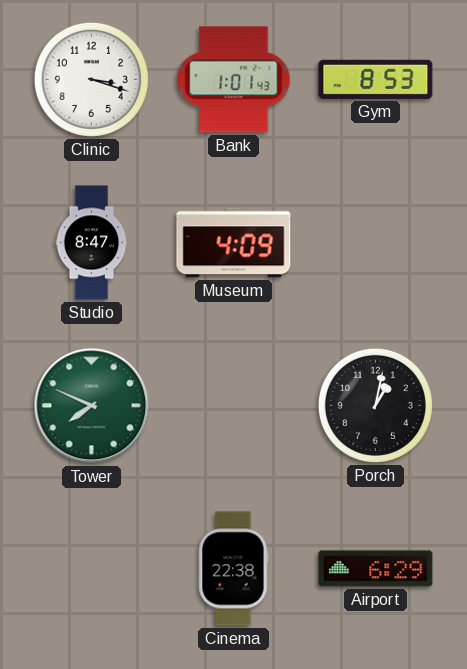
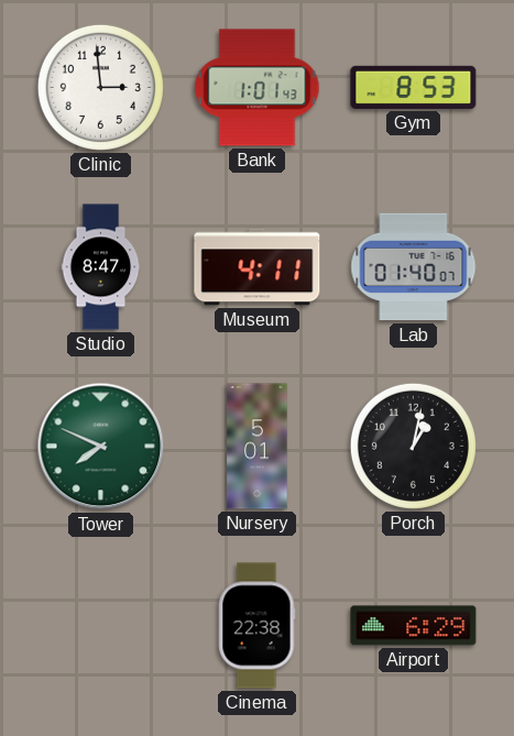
Clinic: 3:18 -> 2:59 (100, 87)
Museum: 4:09 -> 4:11 (258, 267)
Lab: none -> 01:40 (414, 267)
Nursery: none -> 5:01 (258, 447)
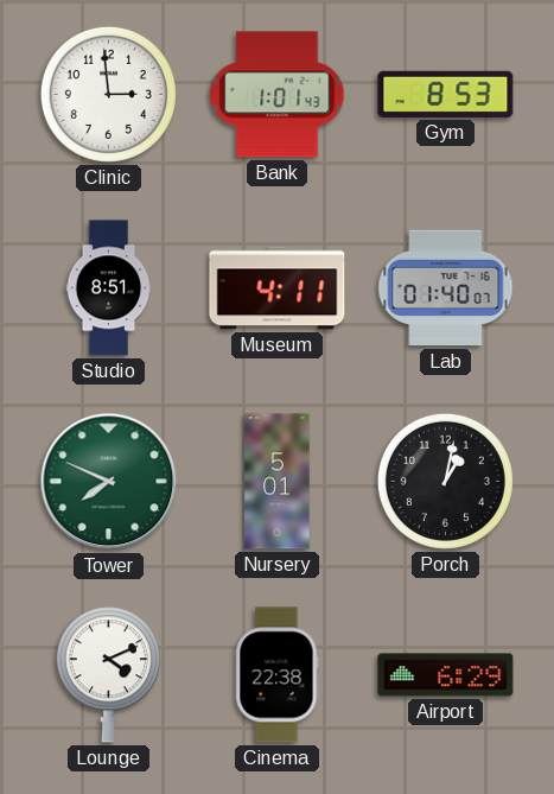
Studio: 8:47 -> 8:51 (109, 288)
Lounge: none -> 4:11 (108, 675)
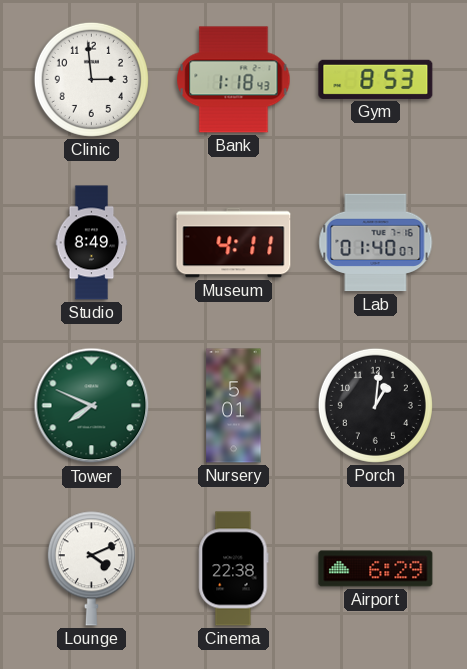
Bank: 1:01 -> 1:18 (234, 80)
Studio: 8:51 -> 8:49 (92, 243)
Porch: 1:02 -> 1:01 (375, 405)
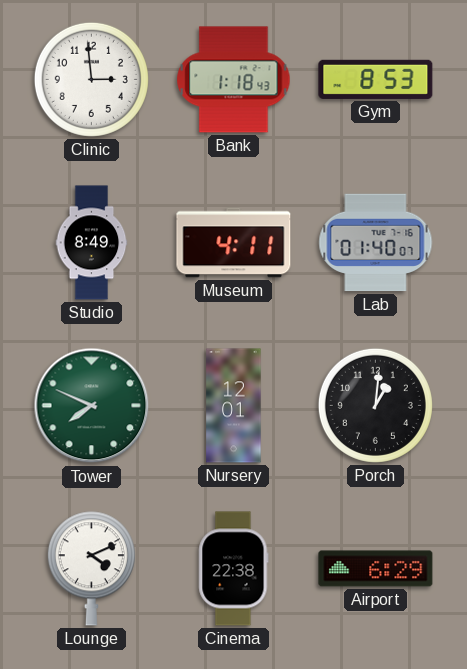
Nursery: 5:01 -> 12:01 (234, 406)
